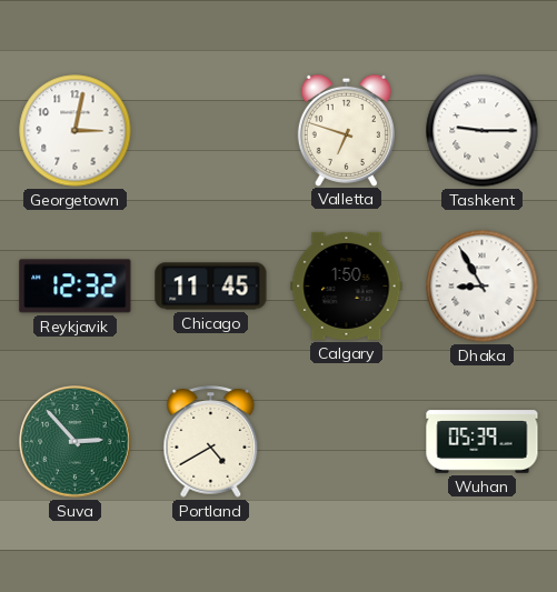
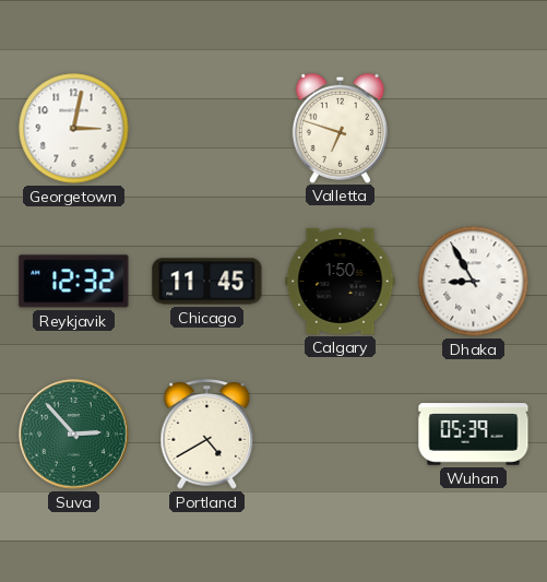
Tashkent: 9:15 -> none (483, 131)
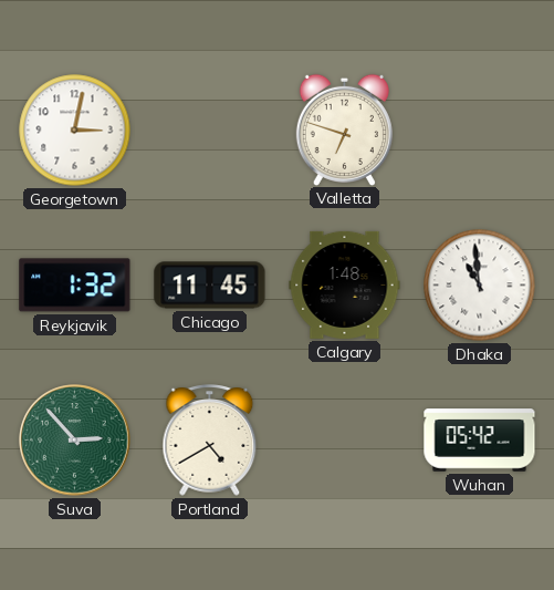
Reykjavik: 12:32 -> 1:32 (75, 286)
Calgary: 1:50 -> 1:48 (345, 284)
Dhaka: 8:55 -> 10:59 (480, 286)
Wuhan: 05:39 -> 05:42 (480, 441)
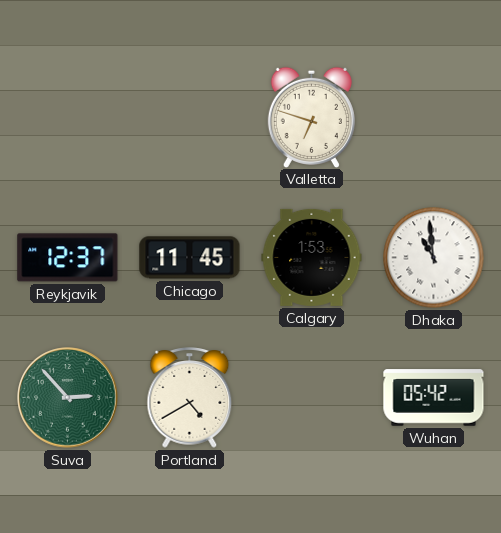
Georgetown: 3:02 -> none (75, 131)
Reykjavik: 1:32 -> 12:37 (68, 258)
Calgary: 1:48 -> 1:53 (312, 257)
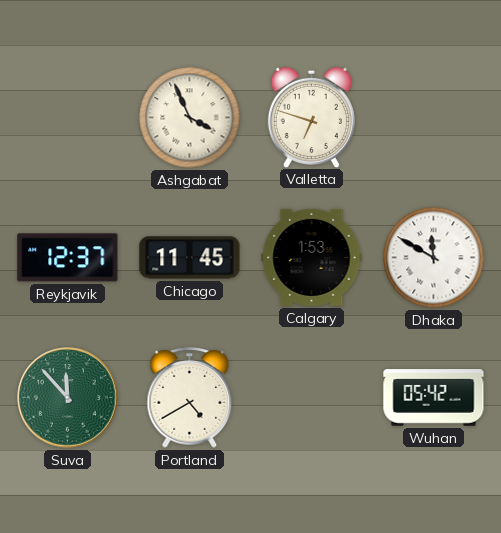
Ashgabat: none -> 3:56 (190, 118)
Dhaka: 10:59 -> 11:50 (434, 258)
Suva: 2:53 -> 11:53 (68, 398)
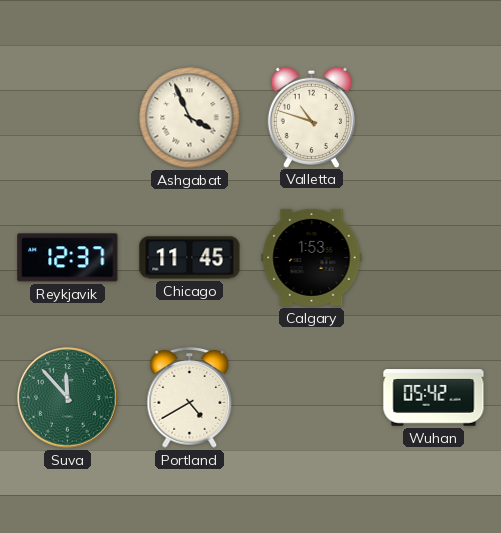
Valletta: 6:48 -> 10:48 (311, 117)
Dhaka: 11:50 -> none (434, 258)
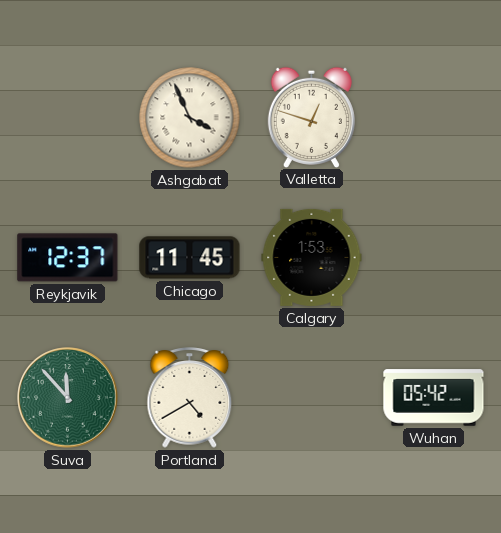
Valletta: 10:48 -> 12:48 (311, 117)
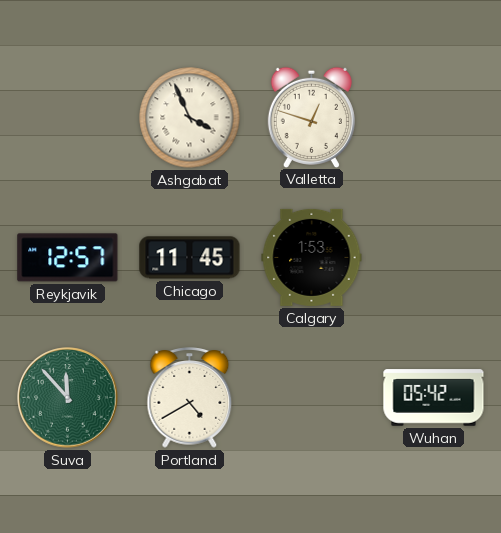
Reykjavik: 12:37 -> 12:57 (68, 258)
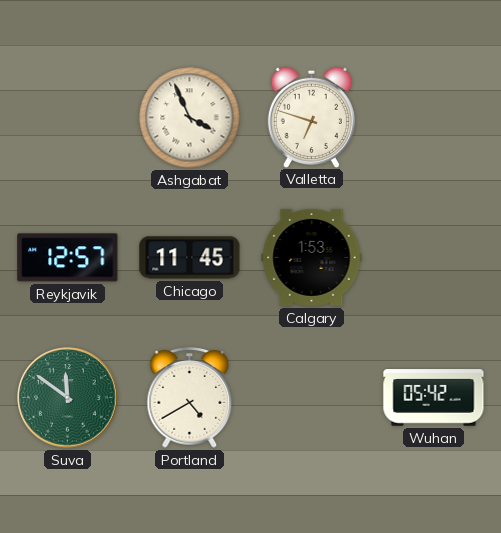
Valletta: 12:48 -> 6:48 (311, 117)
Suva: 11:53 -> 11:51 (68, 398)
